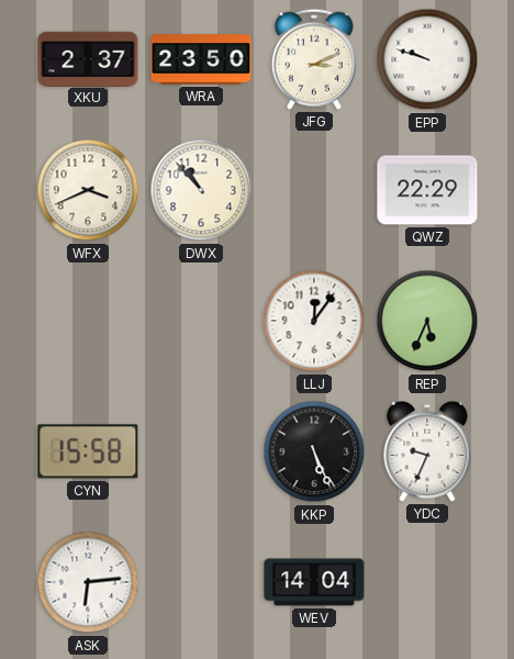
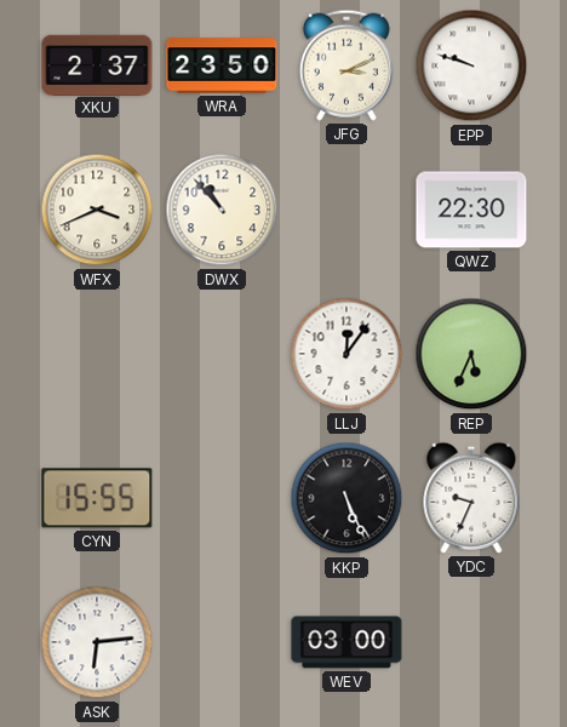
QWZ: 22:29 -> 22:30 (471, 210)
CYN: 15:58 -> 15:55 (97, 498)
WEV: 14:04 -> 03:00 (346, 642)
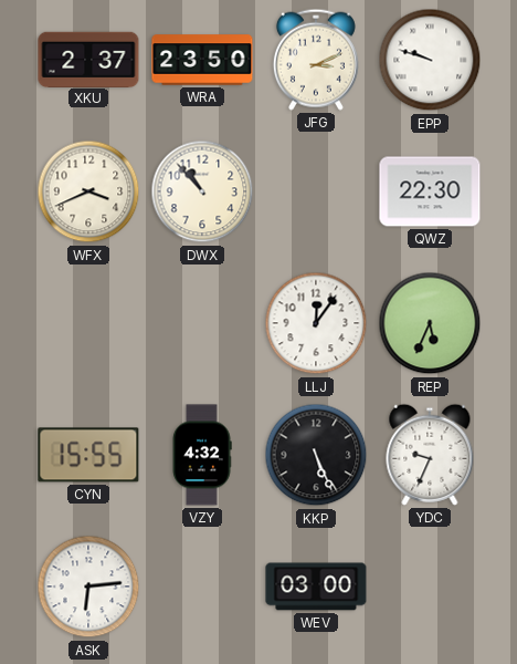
VZY: none -> 4:32 (202, 455)
